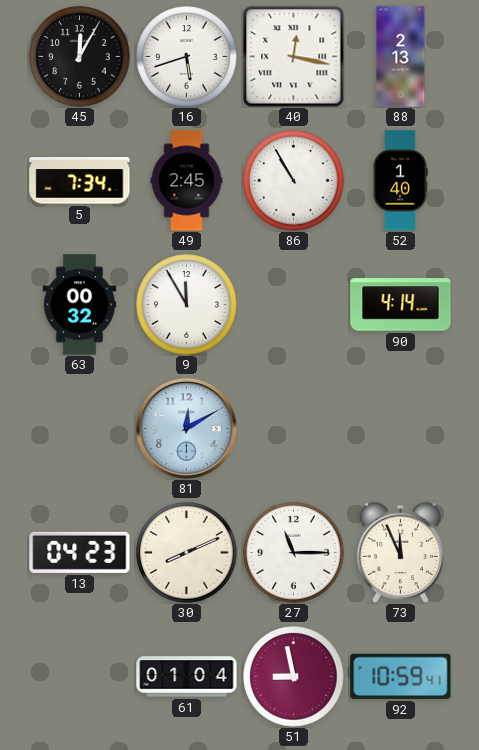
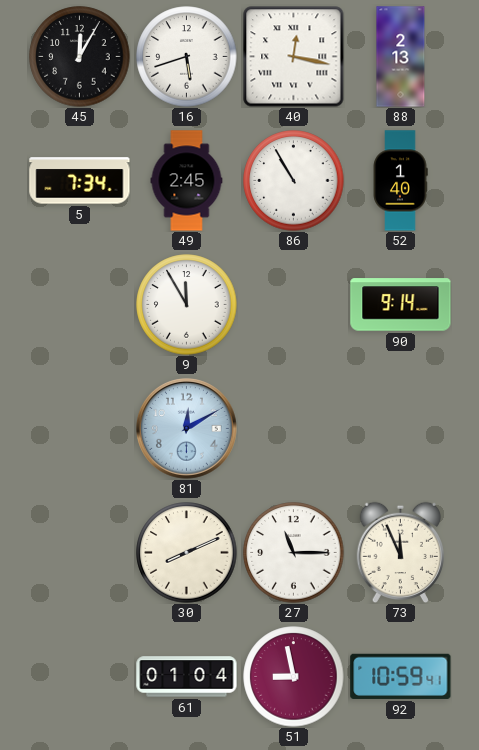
63: 00:32 -> none (80, 305)
90: 4:14 -> 9:14 (401, 305)
13: 04:23 -> none (80, 552)
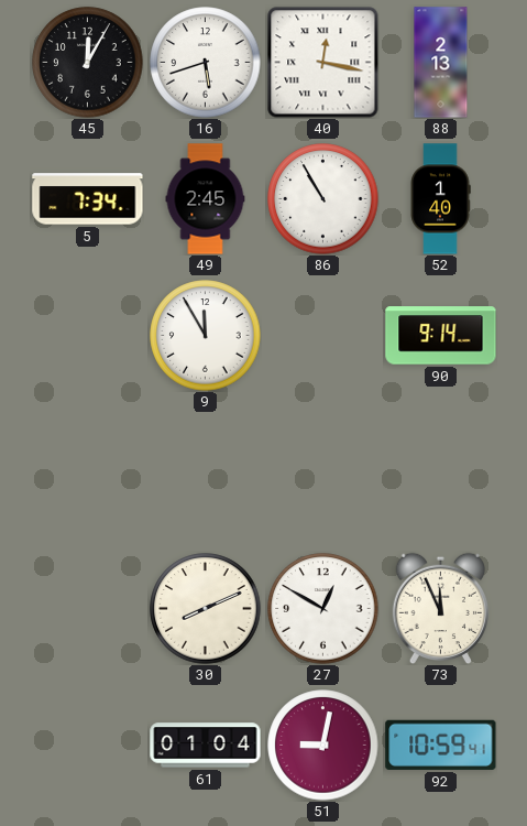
81: 12:10 -> none (186, 428)
27: 11:15 -> 12:50 (323, 609)
51: 8:58 -> 9:02 (323, 746)
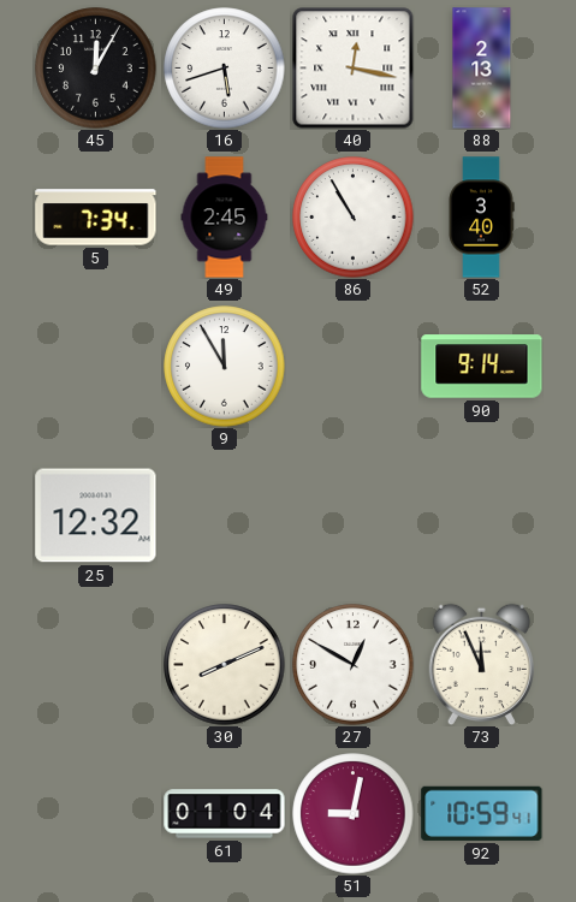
52: 1:40 -> 3:40 (481, 218)
25: none -> 12:32 (96, 516)
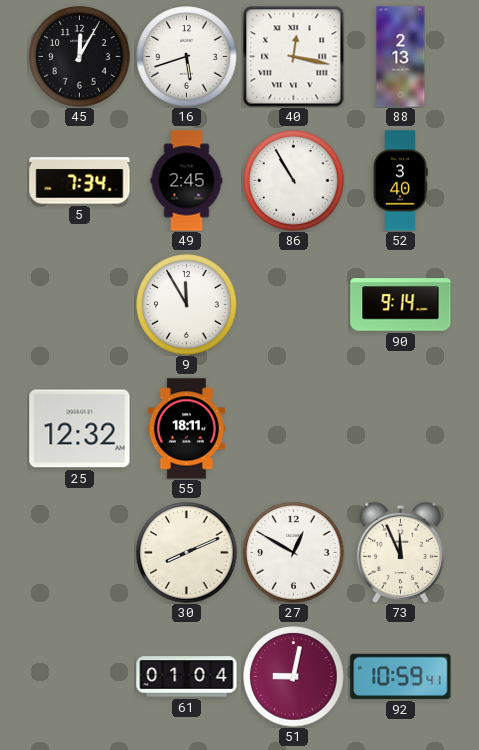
55: none -> 18:11 (186, 429)
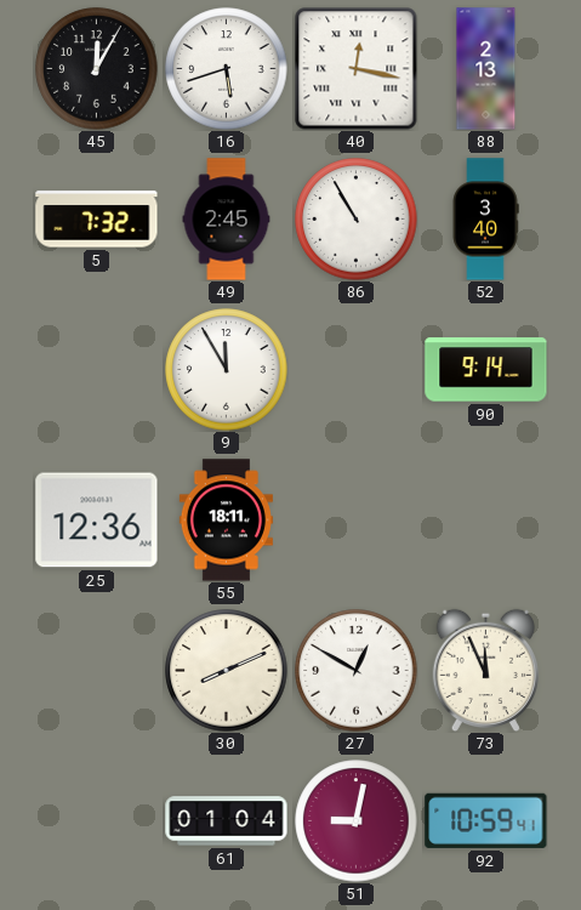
5: 7:34 -> 7:32 (97, 220)
25: 12:32 -> 12:36 (97, 521)
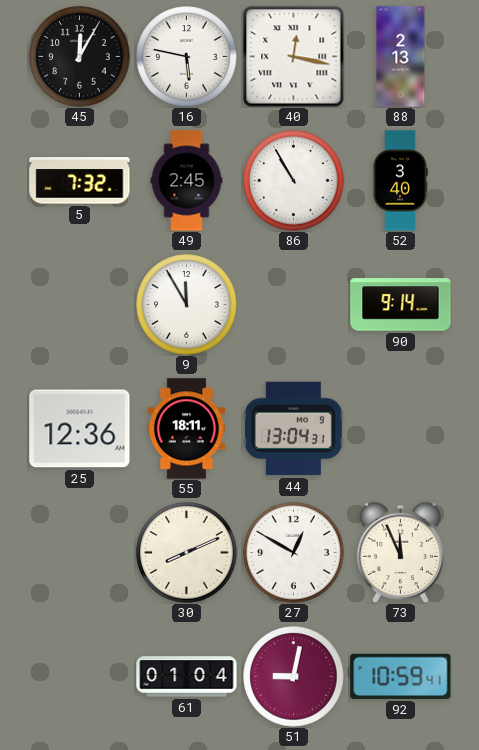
16: 5:42 -> 5:47 (187, 57)
44: none -> 13:04 (293, 429)
